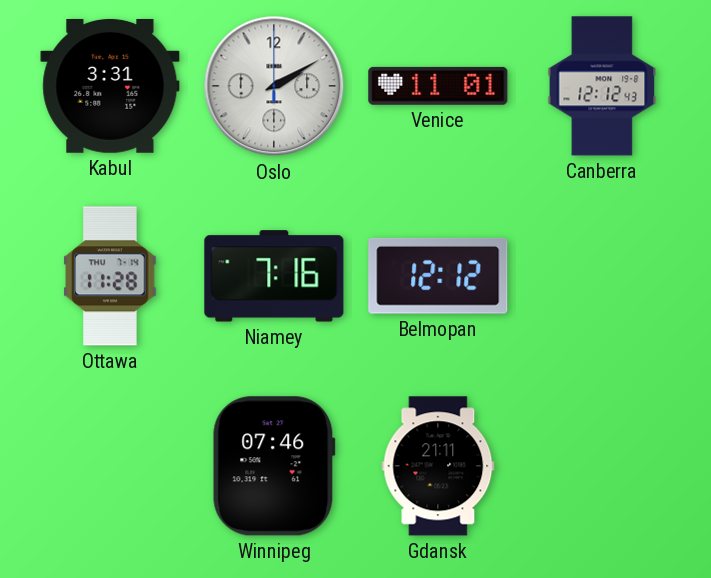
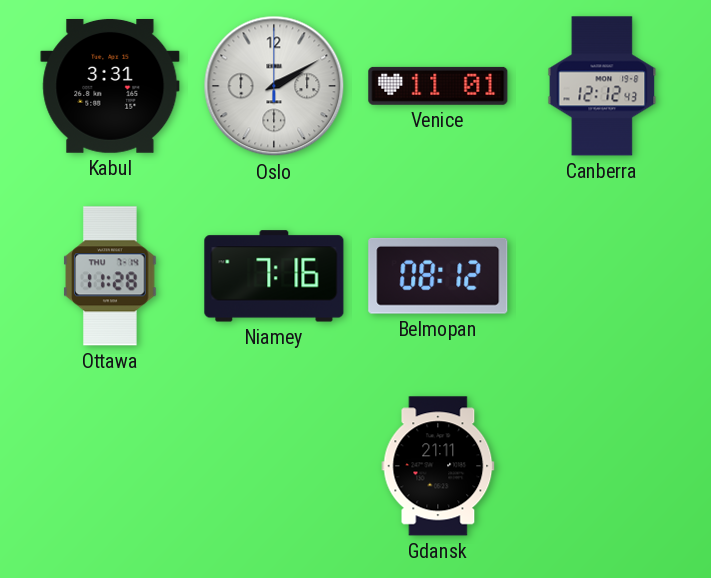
Belmopan: 12:12 -> 08:12 (438, 276)
Winnipeg: 07:46 -> none (274, 466)
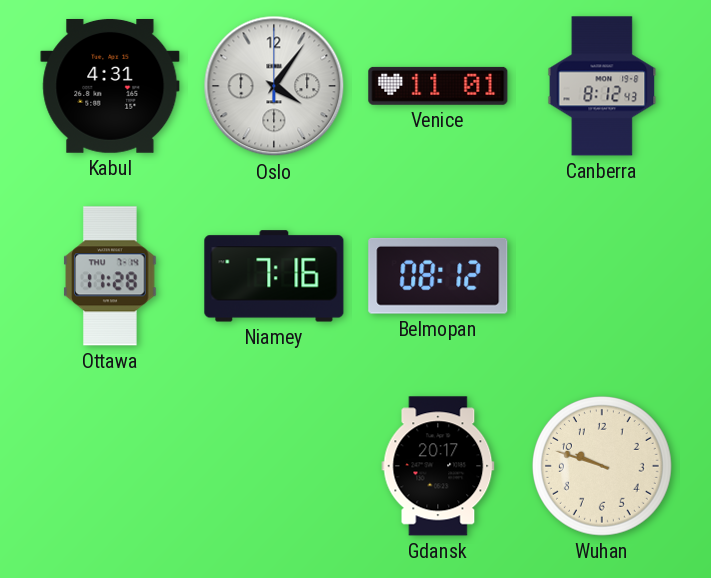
Kabul: 3:31 -> 4:31 (110, 86)
Oslo: 2:10 -> 4:06 (274, 86)
Canberra: 12:12 -> 8:12 (602, 86)
Gdansk: 21:11 -> 20:17 (438, 466)
Wuhan: none -> 9:48 (602, 466)
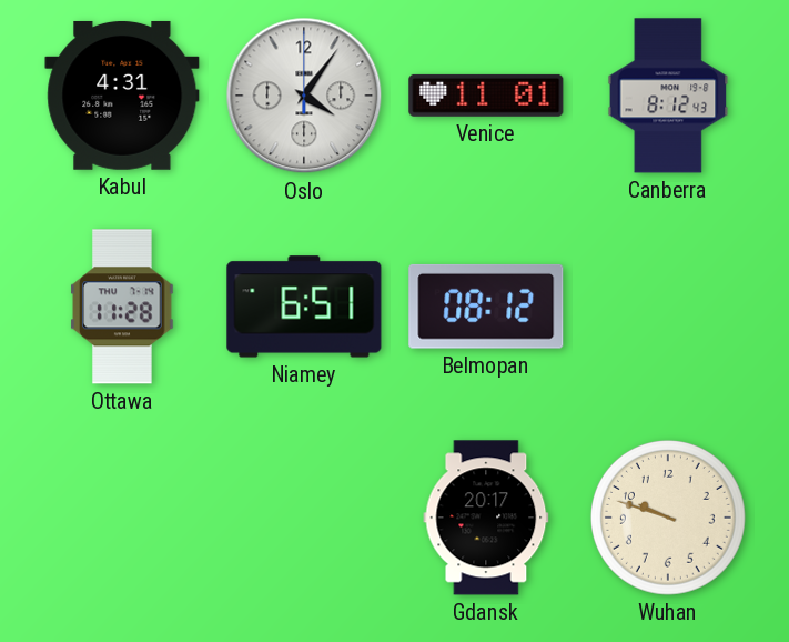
Niamey: 7:16 -> 6:51 (304, 307)
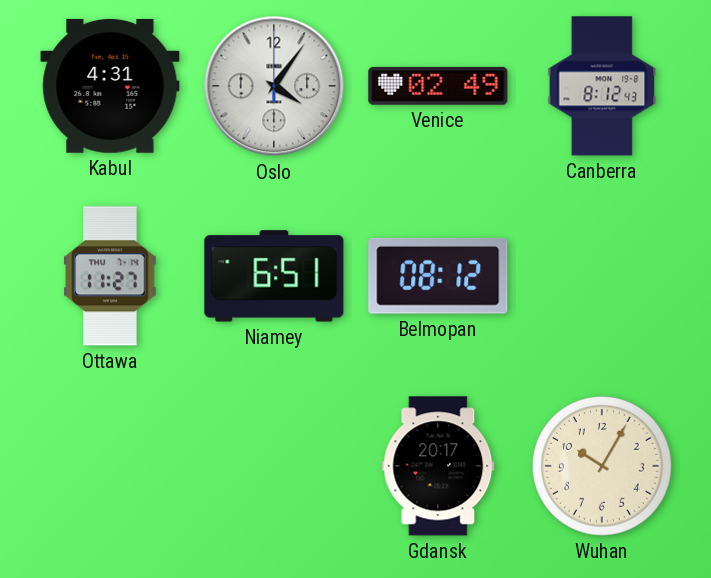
Venice: 11:01 -> 02:49 (438, 86)
Ottawa: 11:28 -> 11:27 (110, 276)
Wuhan: 9:48 -> 10:05 (602, 466)
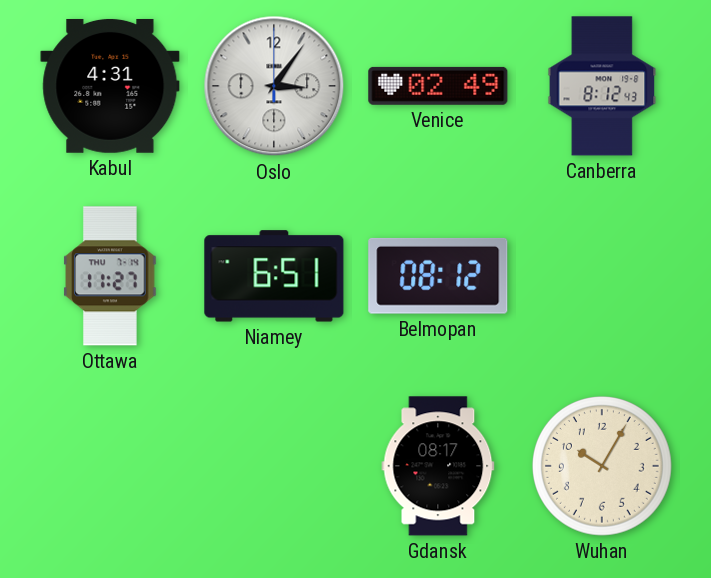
Oslo: 4:06 -> 3:06 (274, 86)
Gdansk: 20:17 -> 08:17 (438, 466)
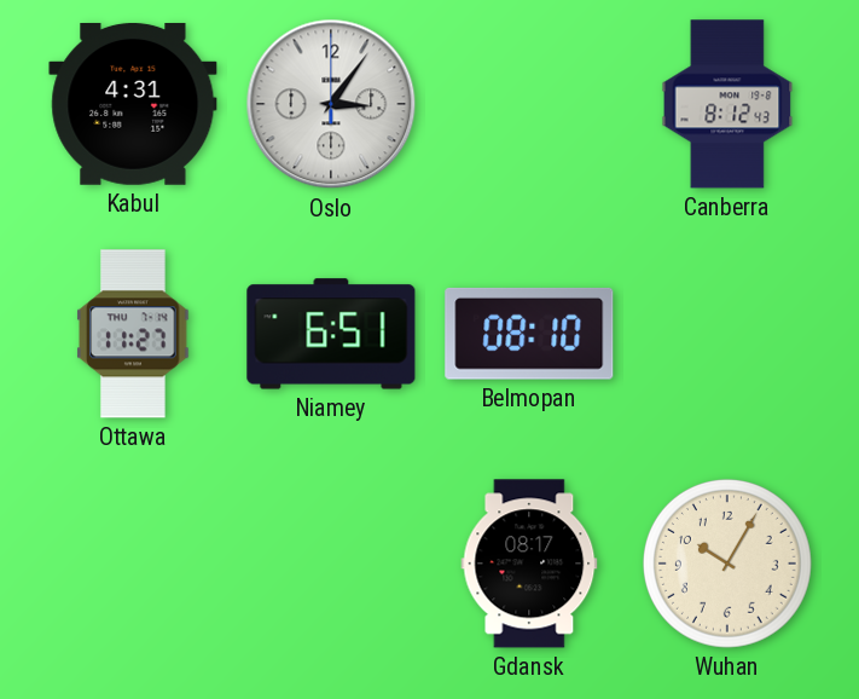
Venice: 02:49 -> none (438, 86)
Belmopan: 08:12 -> 08:10 (529, 334)
